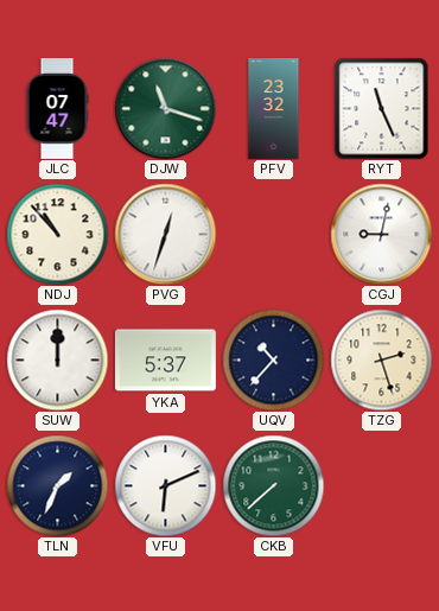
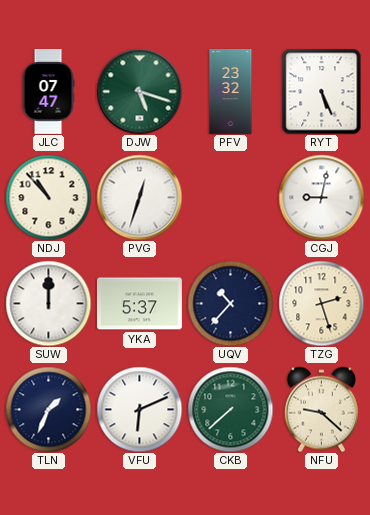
DJW: 11:18 -> 5:18 (139, 91)
RYT: 11:26 -> 5:26 (322, 91)
NFU: none -> 9:22 (321, 409)
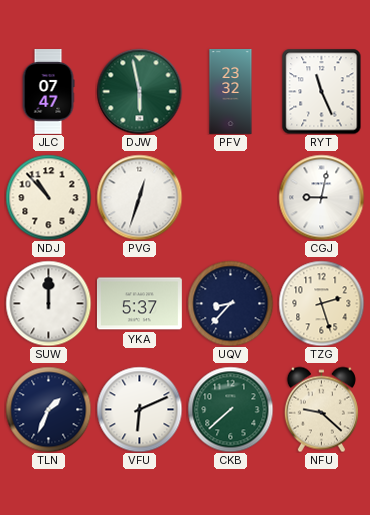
DJW: 5:18 -> 5:58 (139, 91)
RYT: 5:26 -> 11:26 (322, 91)
UQV: 10:37 -> 8:37 (230, 303)
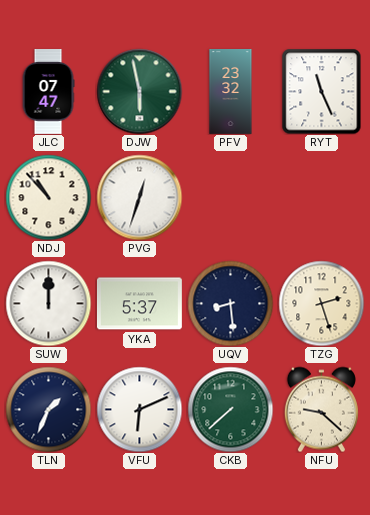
CGJ: 9:02 -> none (321, 197)
UQV: 8:37 -> 8:29 (230, 303)
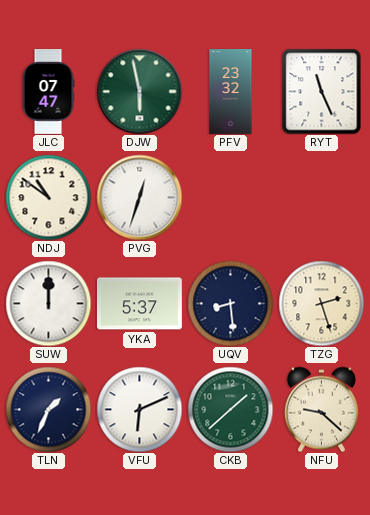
NDJ: 10:53 -> 10:51 (48, 197)
CKB: 7:38 -> 1:38 (230, 409)
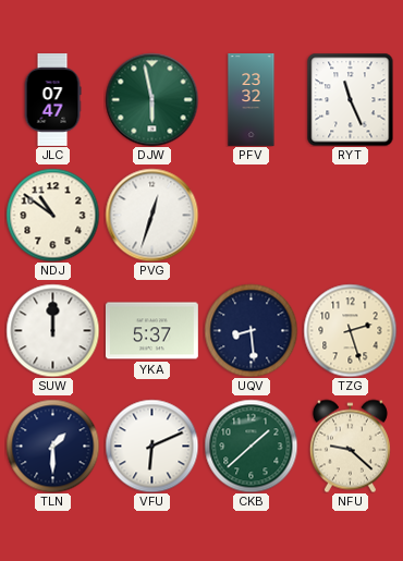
TLN: 1:34 -> 1:30 (52, 446)
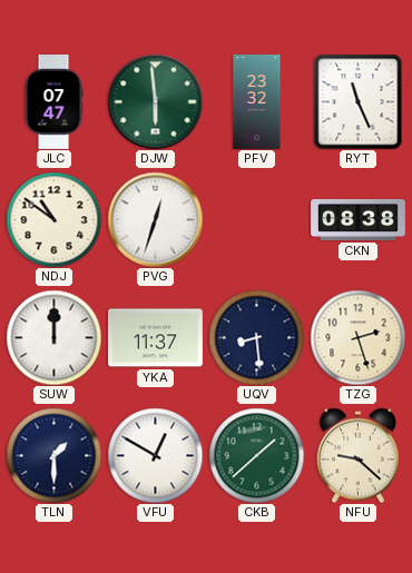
DJW: 5:58 -> 5:59 (155, 101)
CKN: none -> 08:38 (359, 219)
YKA: 5:37 -> 11:37 (155, 338)
VFU: 6:11 -> 12:50 (155, 455)
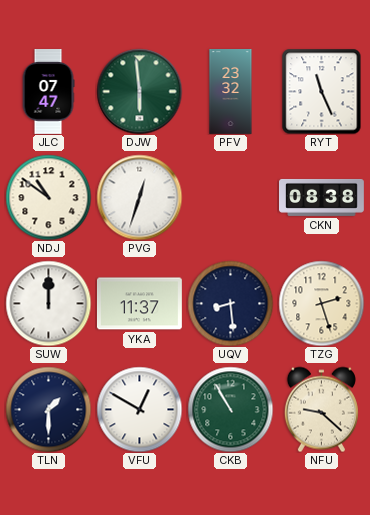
CKB: 1:38 -> 10:55 (230, 409)
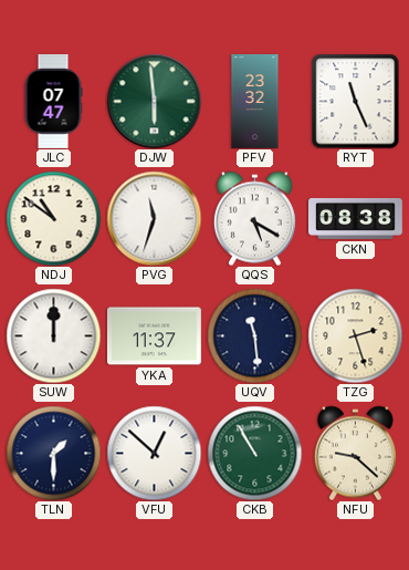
PVG: 12:33 -> 11:33 (154, 218)
QQS: none -> 5:20 (254, 218)
UQV: 8:29 -> 11:29 (254, 335)
VFU: 12:50 -> 12:52 (154, 453)
